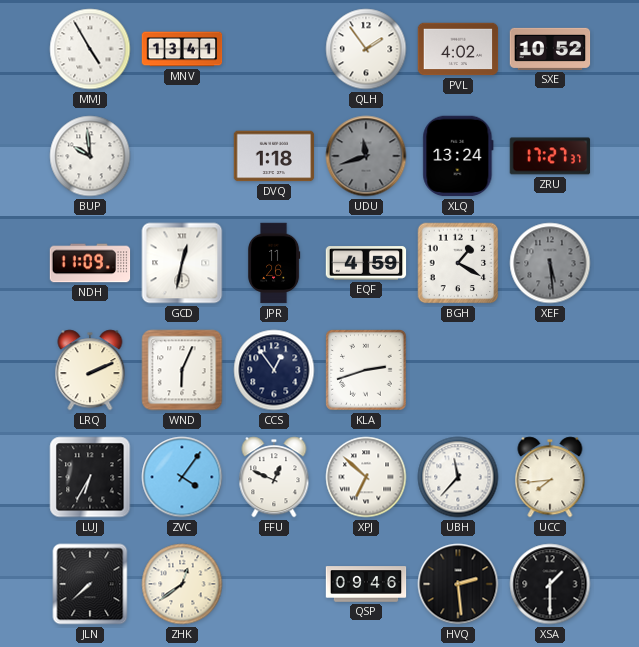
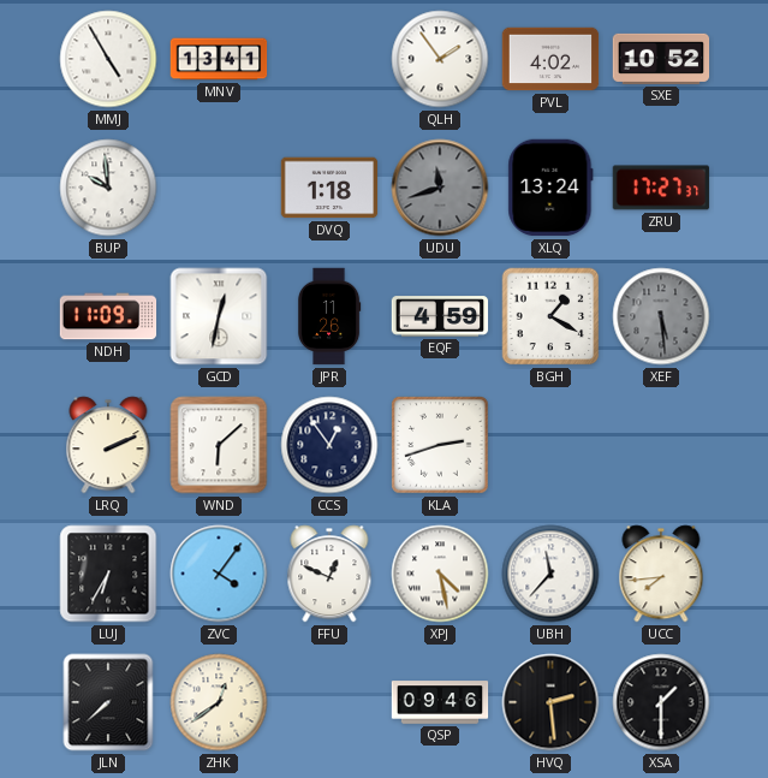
WND: 6:04 -> 6:08 (219, 445)
XPJ: 6:52 -> 4:28 (440, 574)
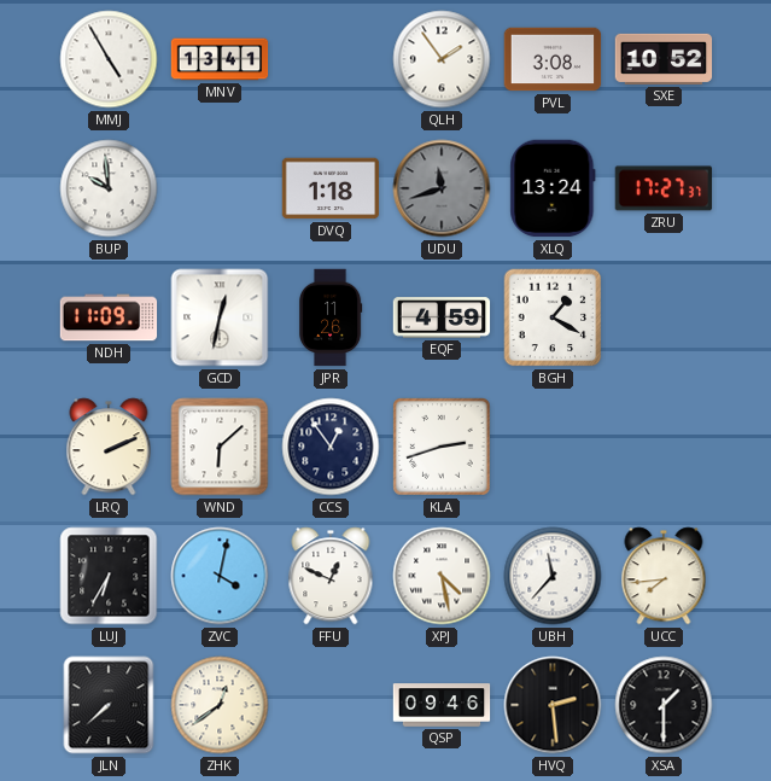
PVL: 4:02 -> 3:08 (553, 59)
XEF: 5:29 -> none (661, 316)
ZVC: 4:06 -> 4:02 (220, 576)
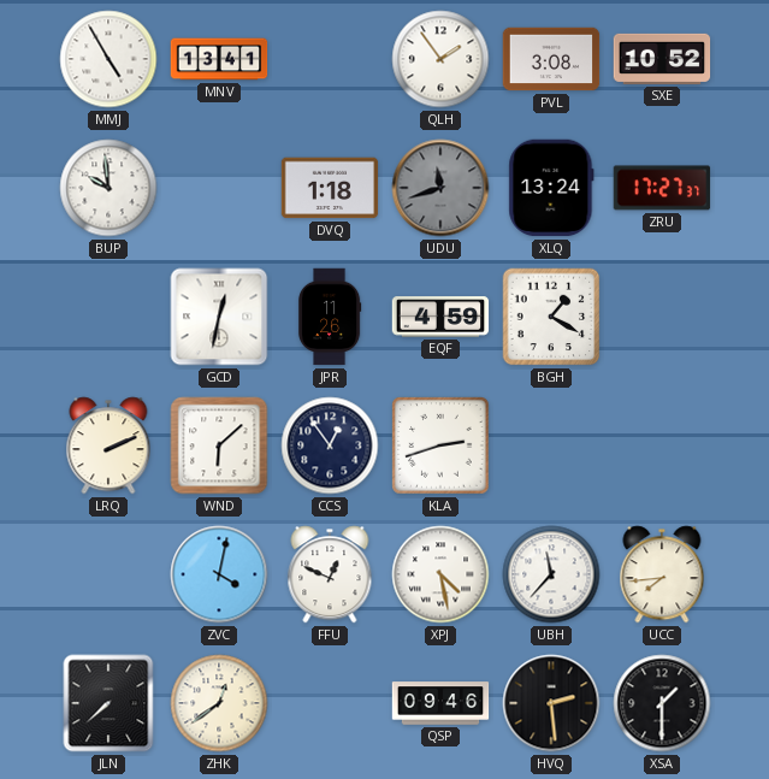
NDH: 11:09 -> none (109, 317)
LUJ: 6:35 -> none (109, 576)
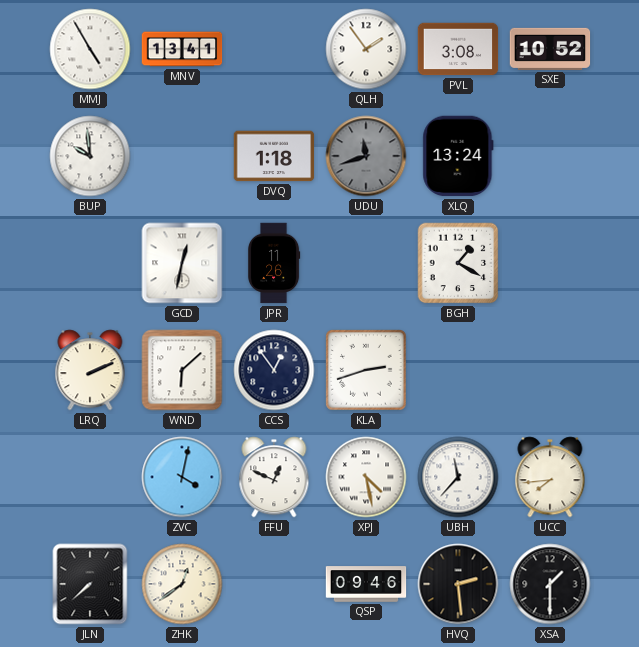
ZRU: 17:27 -> none (662, 188)
EQF: 4:59 -> none (440, 317)
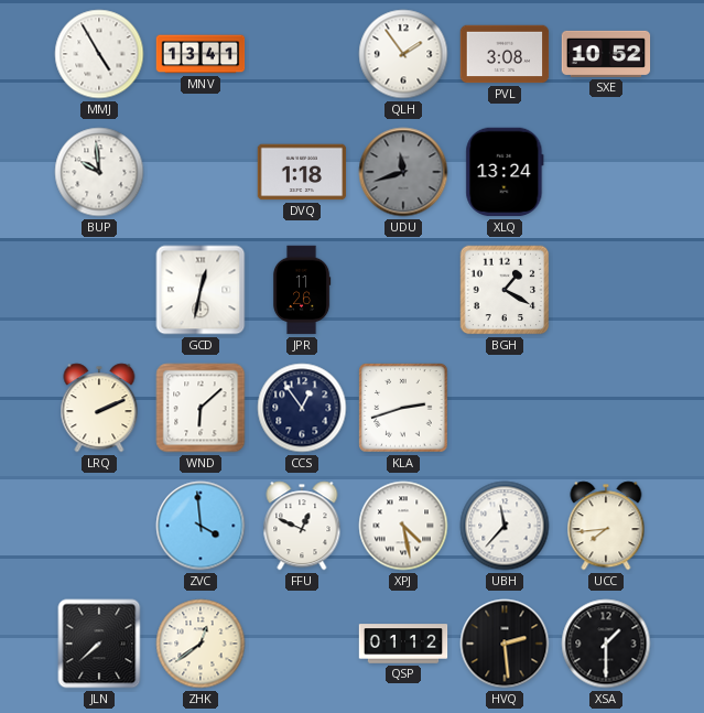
ZVC: 4:02 -> 3:59 (201, 526)
QSP: 09:46 -> 01:12 (403, 644)
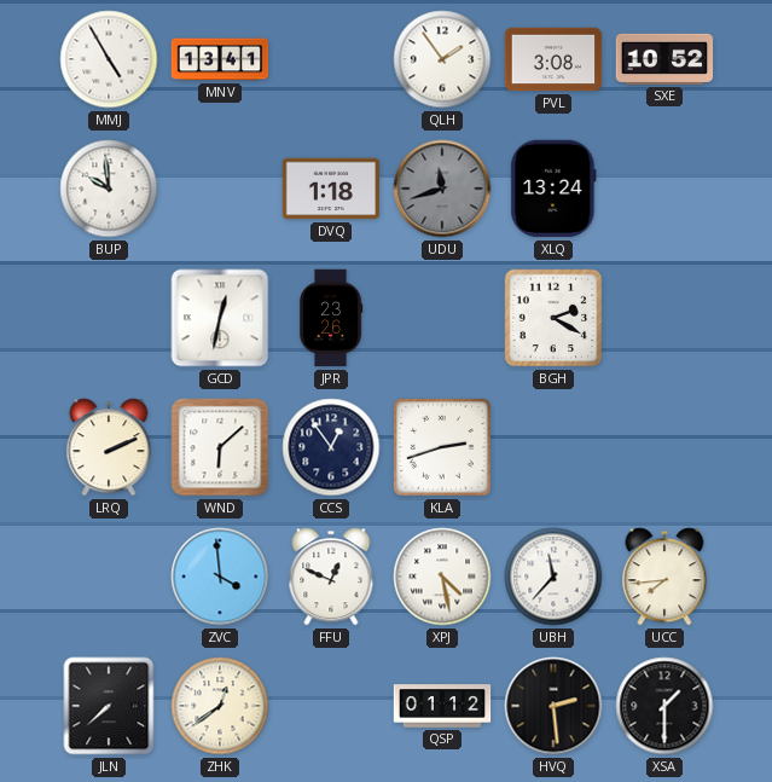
JPR: 11:26 -> 23:26 (331, 318)
BGH: 1:20 -> 2:20 (553, 318)
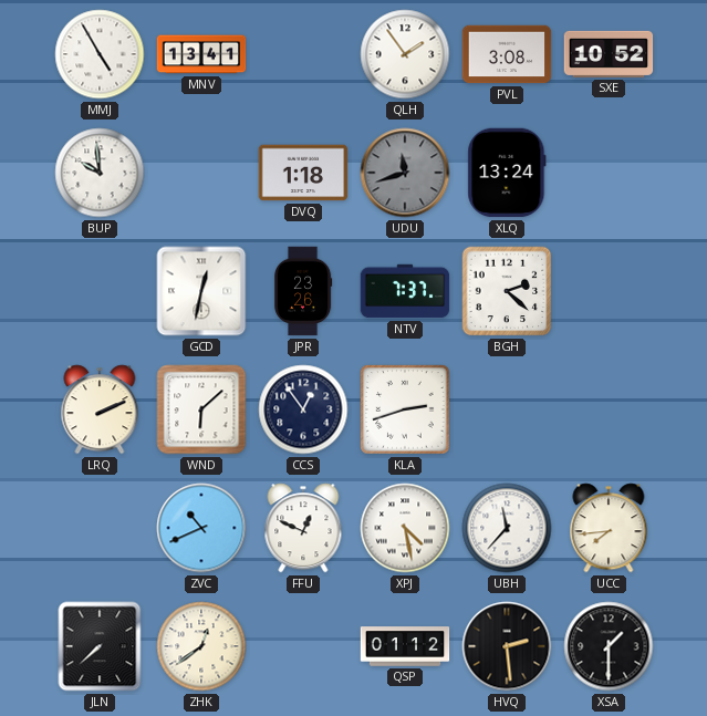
NTV: none -> 7:37 (405, 291)
BGH: 2:20 -> 2:22 (507, 291)
ZVC: 3:59 -> 10:41 (201, 528)
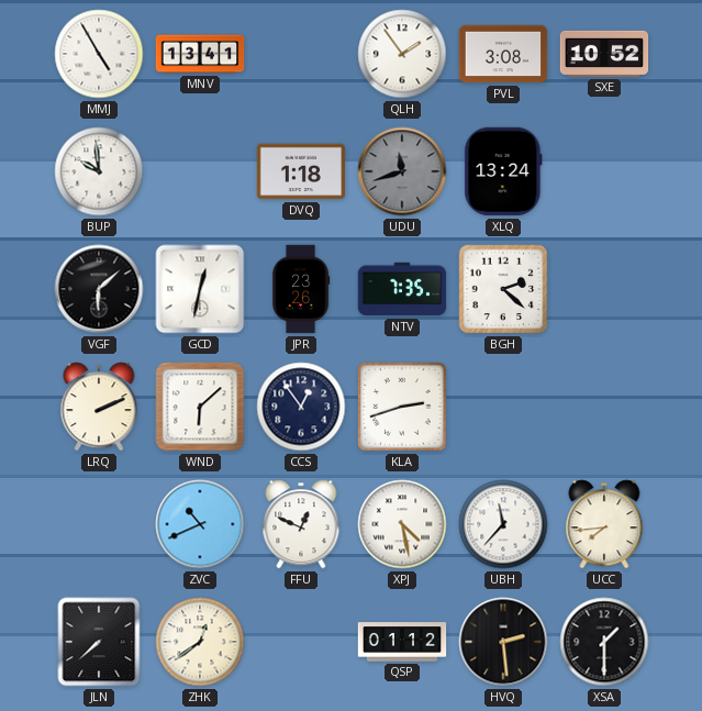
VGF: none -> 6:08 (99, 289)
NTV: 7:37 -> 7:35 (402, 289)
